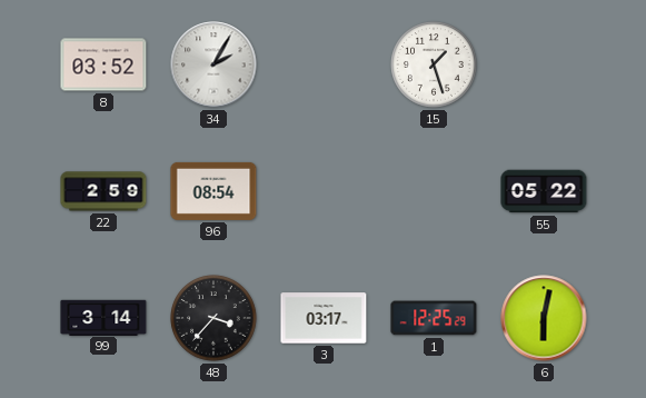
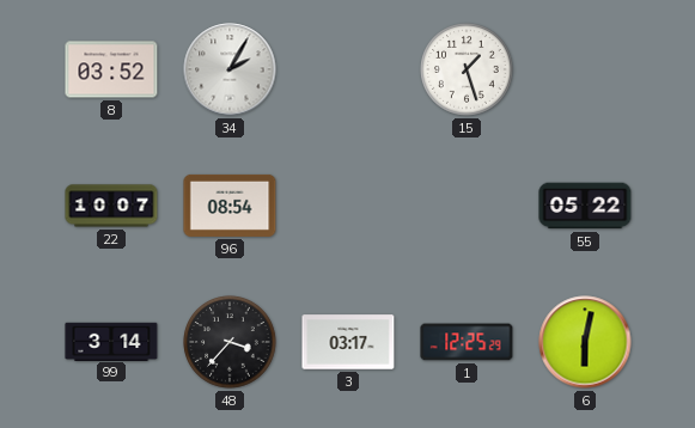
22: 2:59 -> 10:07 (111, 206)
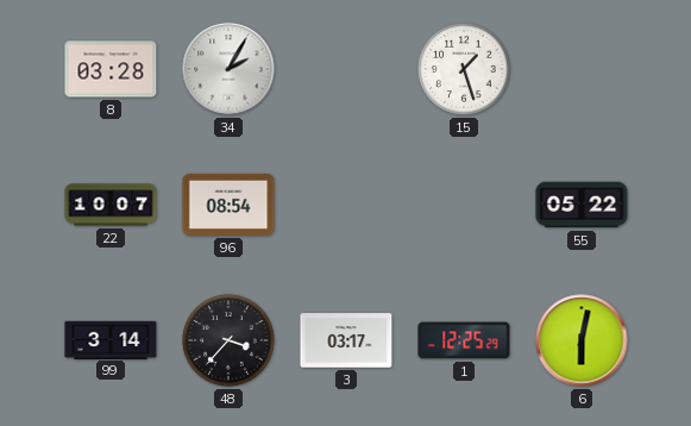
8: 03:52 -> 03:28 (111, 69)
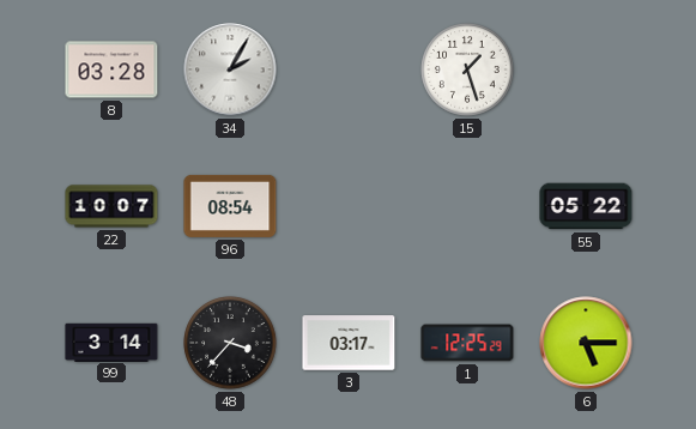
6: 6:02 -> 5:15 (586, 343)
